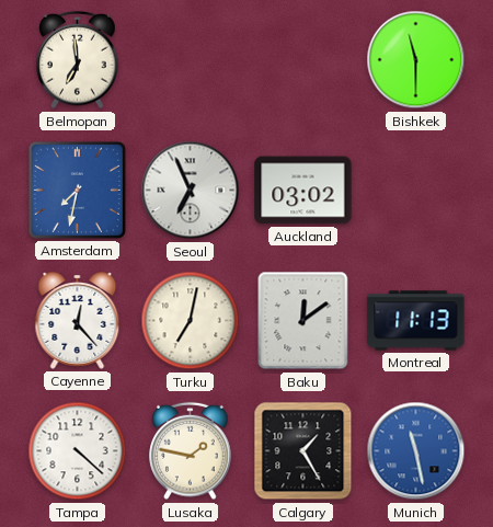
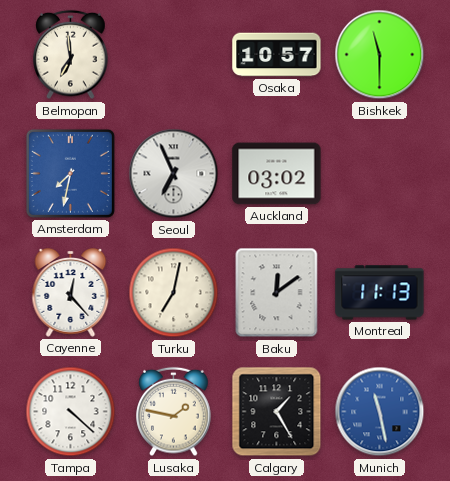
Osaka: none -> 10:57 (277, 55)
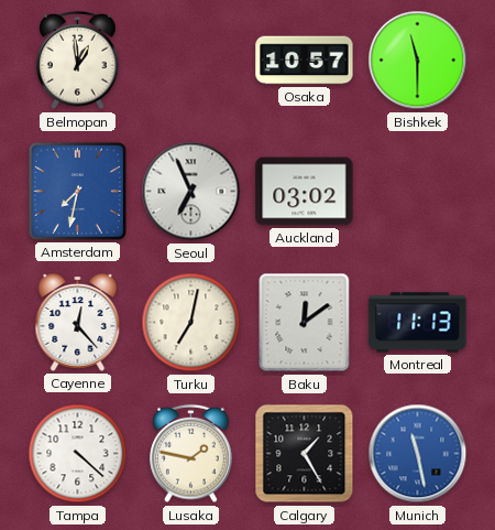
Belmopan: 6:59 -> 12:59 (78, 61)
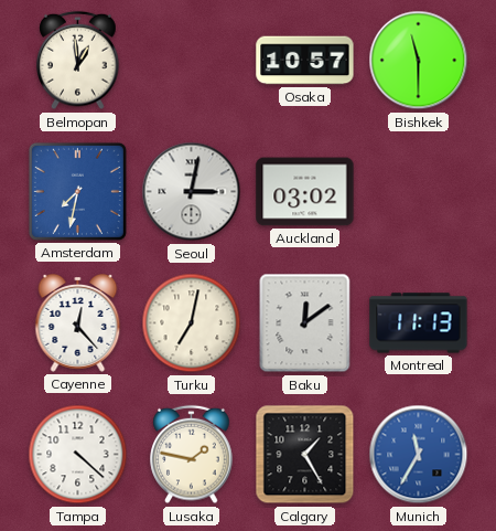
Seoul: 6:56 -> 3:02 (192, 192)
Munich: 11:28 -> 11:35 (419, 455)
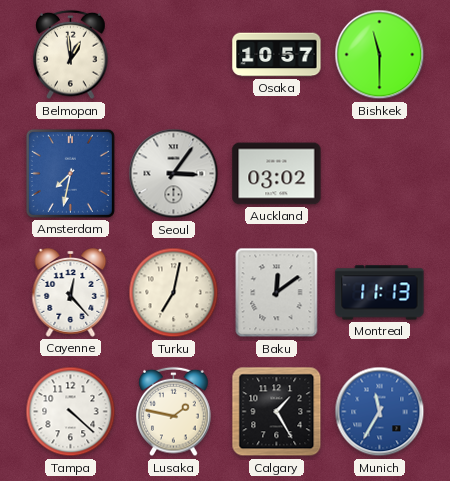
Seoul: 3:02 -> 3:06 (174, 174)
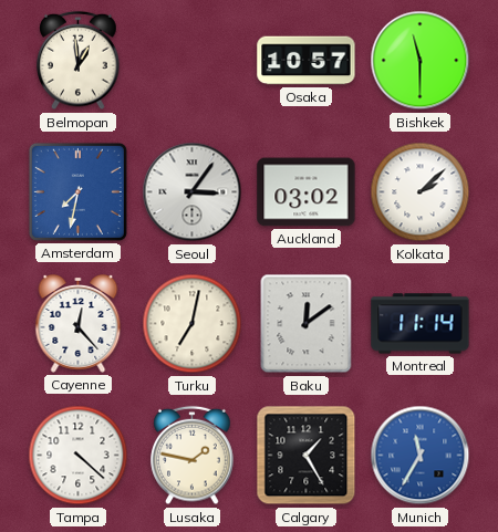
Kolkata: none -> 2:08 (421, 192)
Montreal: 11:13 -> 11:14 (421, 324)
